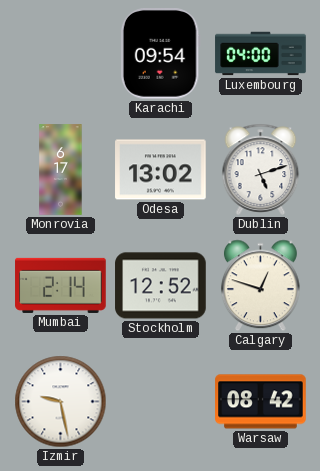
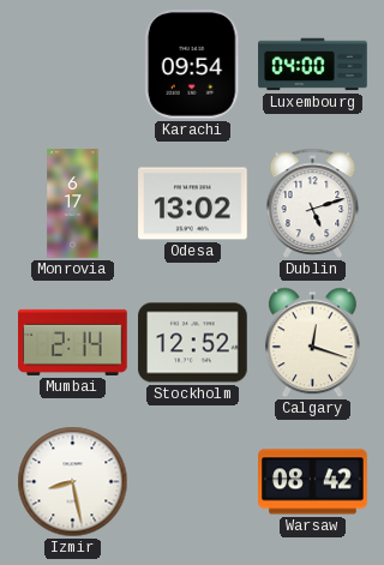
Calgary: 12:48 -> 12:18 (312, 343)
Izmir: 9:28 -> 8:28 (73, 482)
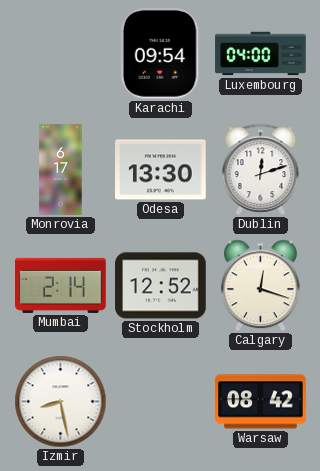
Odesa: 13:02 -> 13:30 (161, 170)
Dublin: 5:12 -> 12:12 (261, 169)
